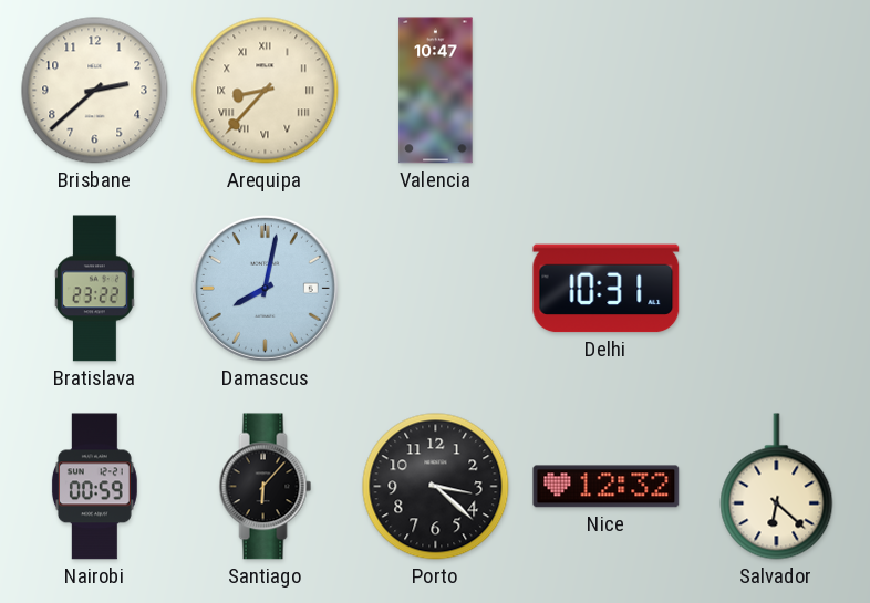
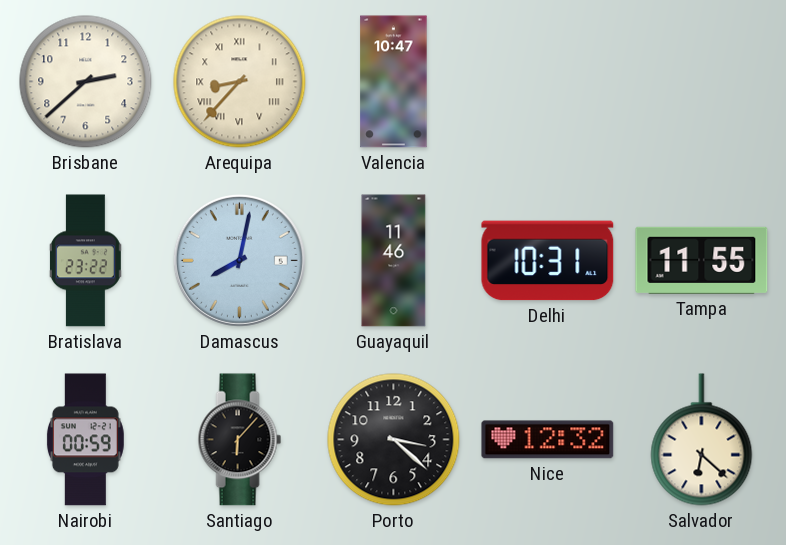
Guayaquil: none -> 11:46 (394, 261)
Tampa: none -> 11:55 (702, 260)
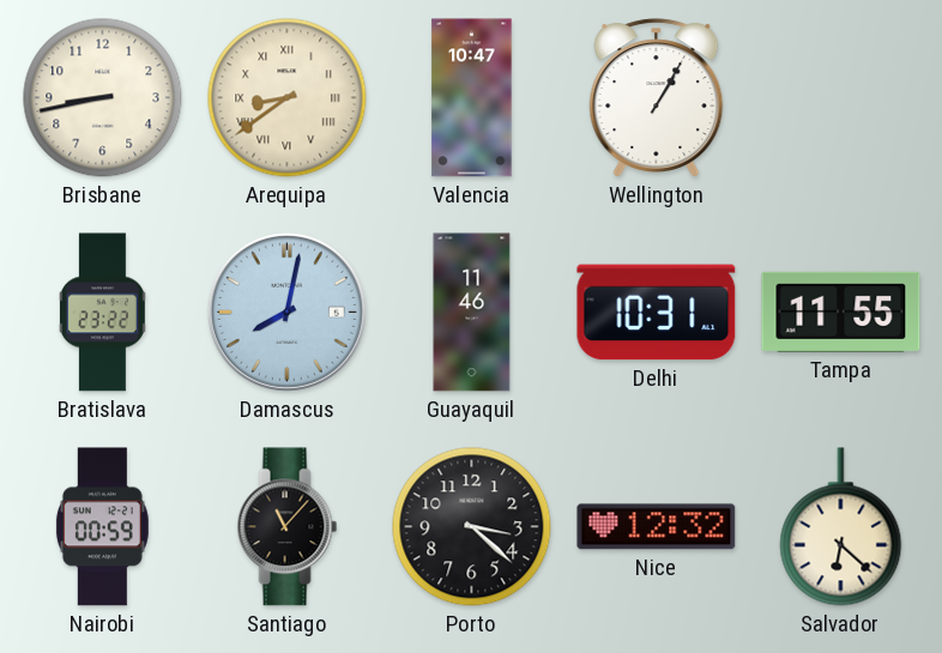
Brisbane: 2:38 -> 8:43 (103, 98)
Arequipa: 8:37 -> 8:39 (288, 98)
Wellington: none -> 1:05 (657, 98)
Santiago: 6:07 -> 11:07 (288, 527)
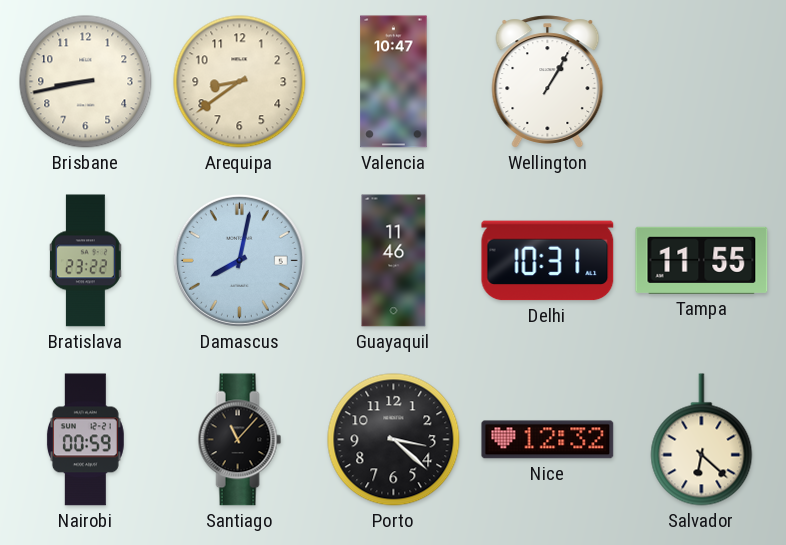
Arequipa numerals: Roman -> Arabic (240, 82)
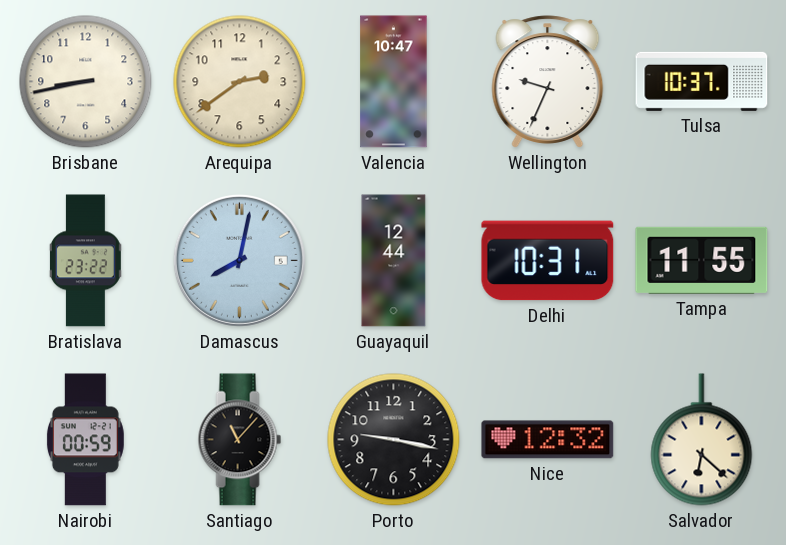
Arequipa: 8:39 -> 2:39 (240, 82)
Wellington: 1:05 -> 9:34 (548, 82)
Tulsa: none -> 10:37 (702, 81)
Guayaquil: 11:46 -> 12:44 (394, 261)
Porto: 3:22 -> 9:17 (394, 440)
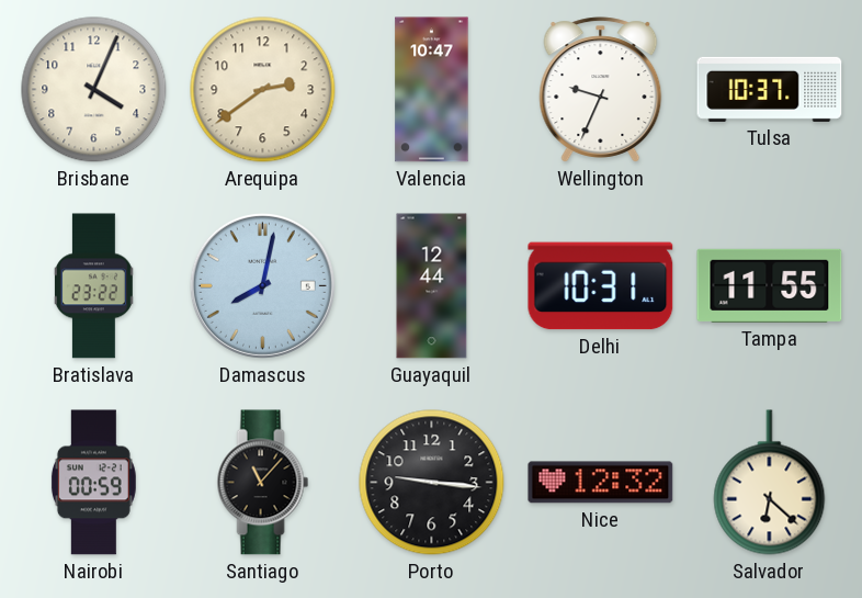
Brisbane: 8:43 -> 4:04 (94, 90)
Porto: 9:17 -> 9:16 (432, 483)
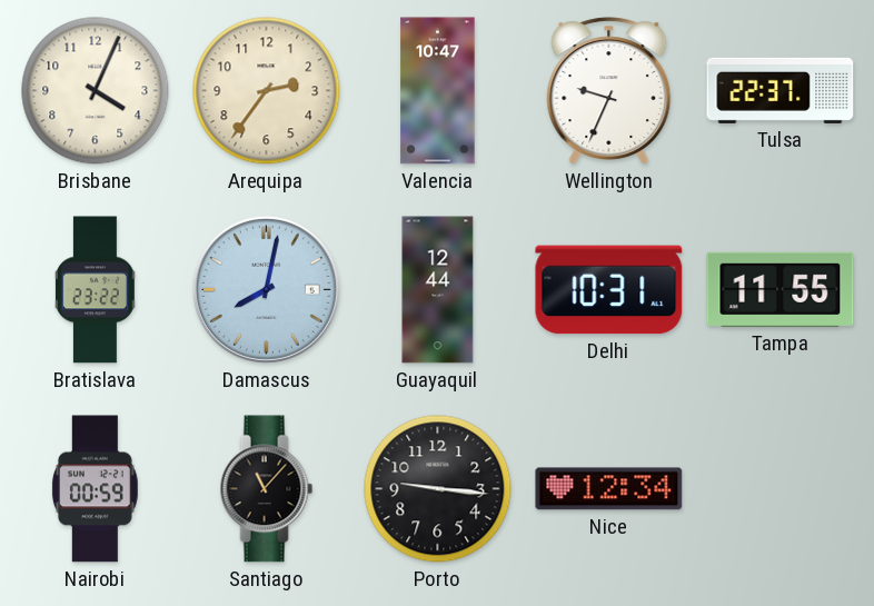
Arequipa: 2:39 -> 2:36 (267, 91)
Tulsa: 10:37 -> 22:37 (781, 90)
Nice: 12:32 -> 12:34 (609, 489)
Salvador: 6:22 -> none (770, 483)
